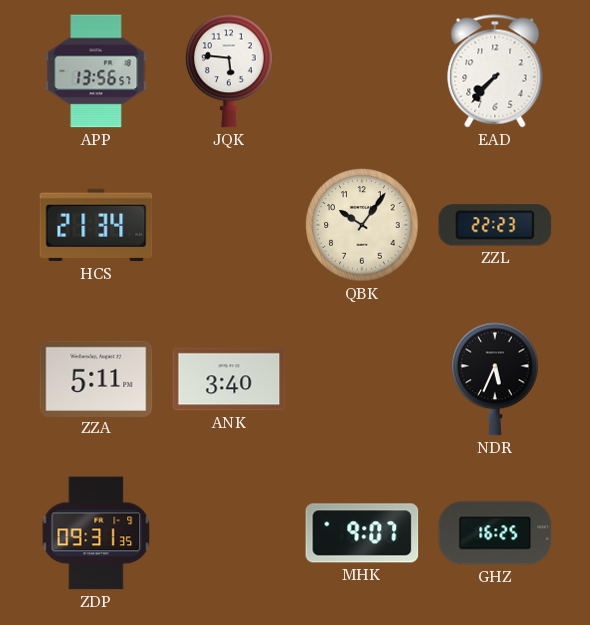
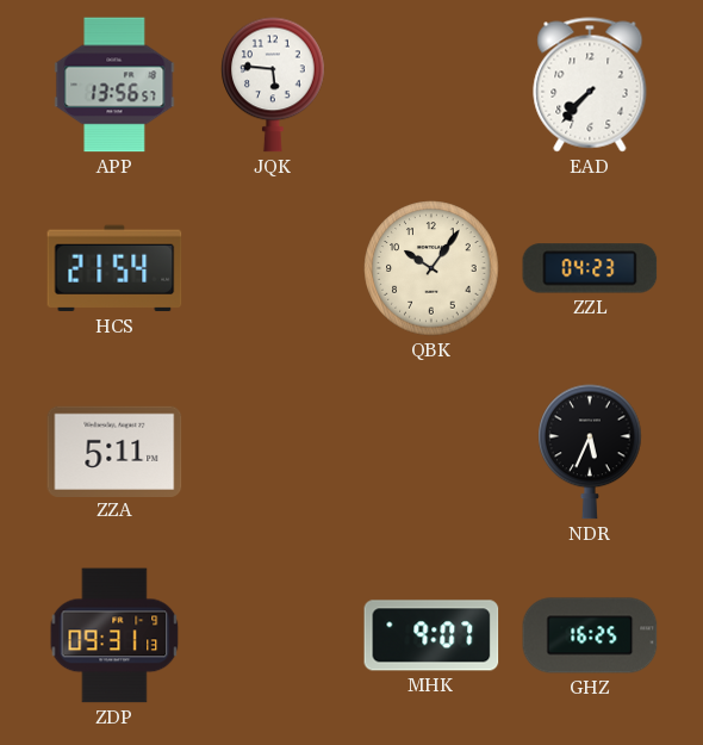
HCS: 21:34 -> 21:54 (114, 268)
ZZL: 22:23 -> 04:23 (590, 268)
ANK: 3:40 -> none (229, 379)
ZDP: 09:31:35 -> 09:31:13 (114, 635)
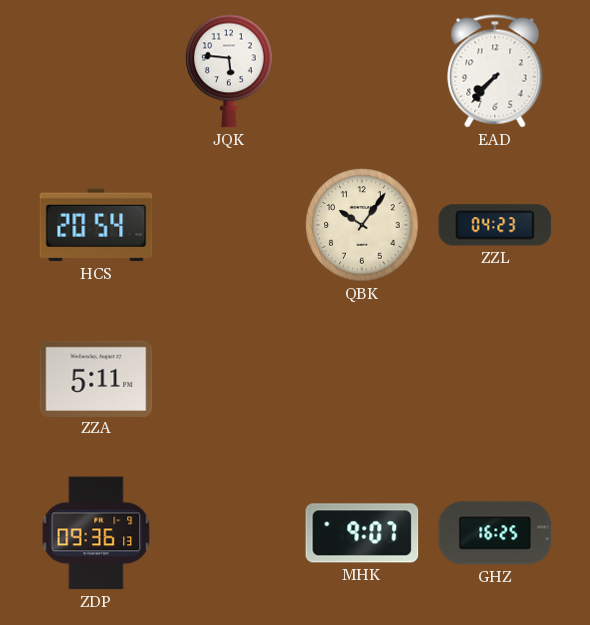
APP: 13:56 -> none (114, 85)
HCS: 21:54 -> 20:54 (96, 225)
NDR: 5:34 -> none (590, 452)
ZDP: 09:31 -> 09:36 (96, 533)
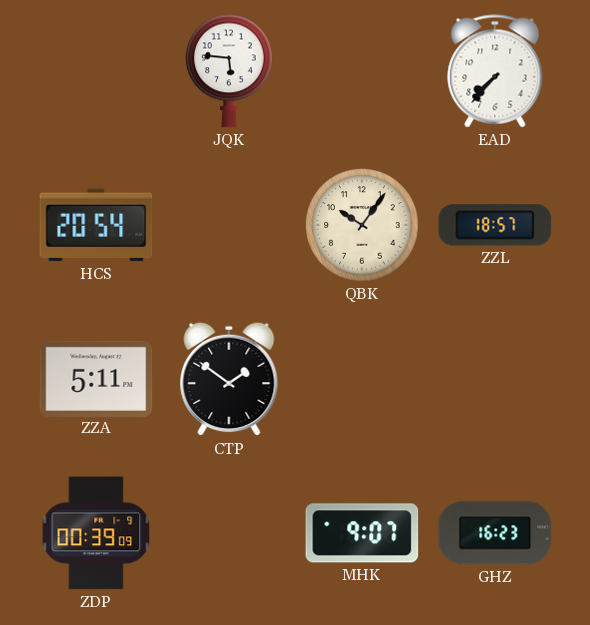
ZZL: 04:23 -> 18:57 (495, 225)
CTP: none -> 1:51 (229, 379)
ZDP: 09:36 -> 00:39 (96, 533)
GHZ: 16:25 -> 16:23 (495, 533)
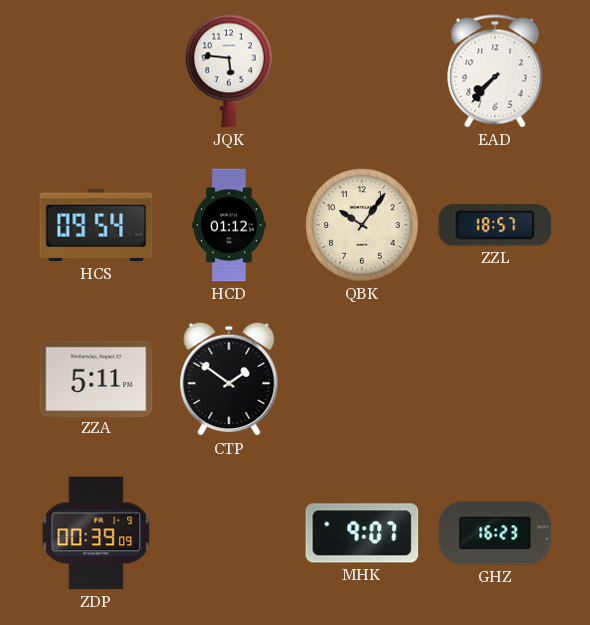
HCS: 20:54 -> 09:54 (96, 225)
HCD: none -> 01:12 (229, 225)
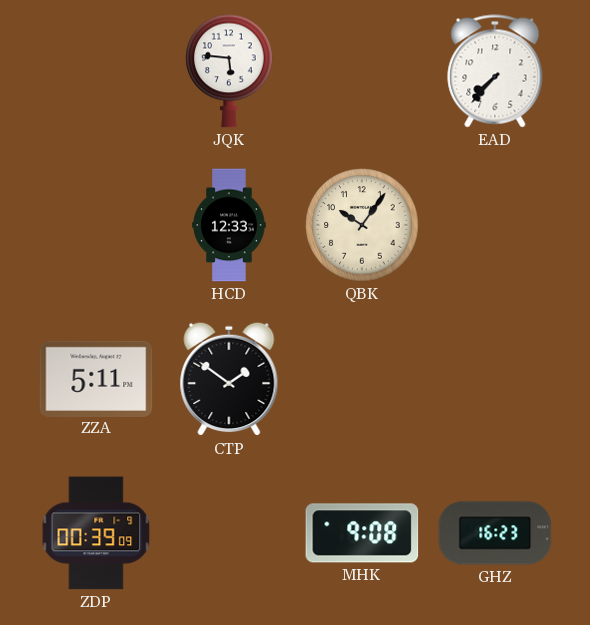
HCS: 09:54 -> none (96, 225)
HCD: 01:12 -> 12:33 (229, 225)
ZZL: 18:57 -> none (495, 225)
MHK: 9:07 -> 9:08 (362, 533)
